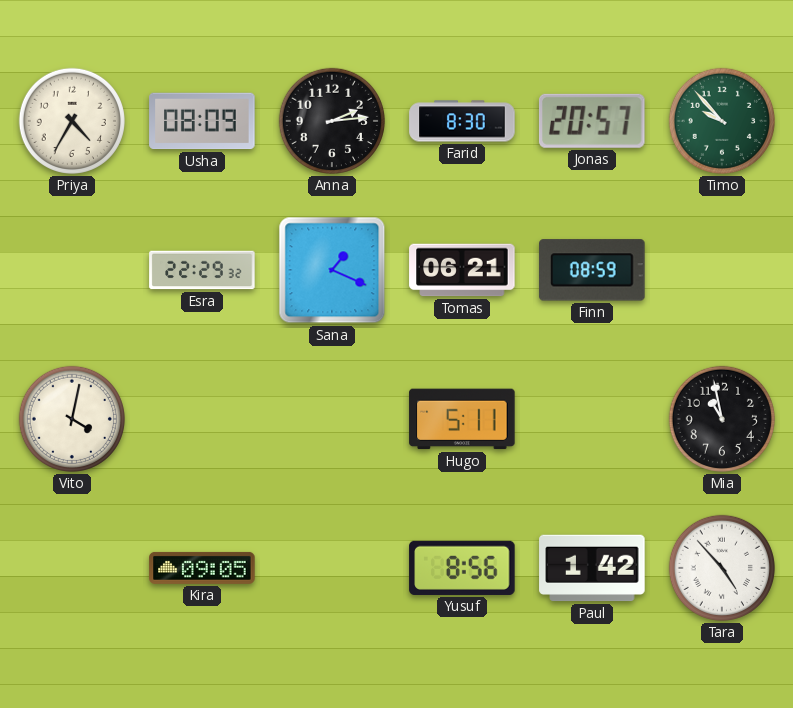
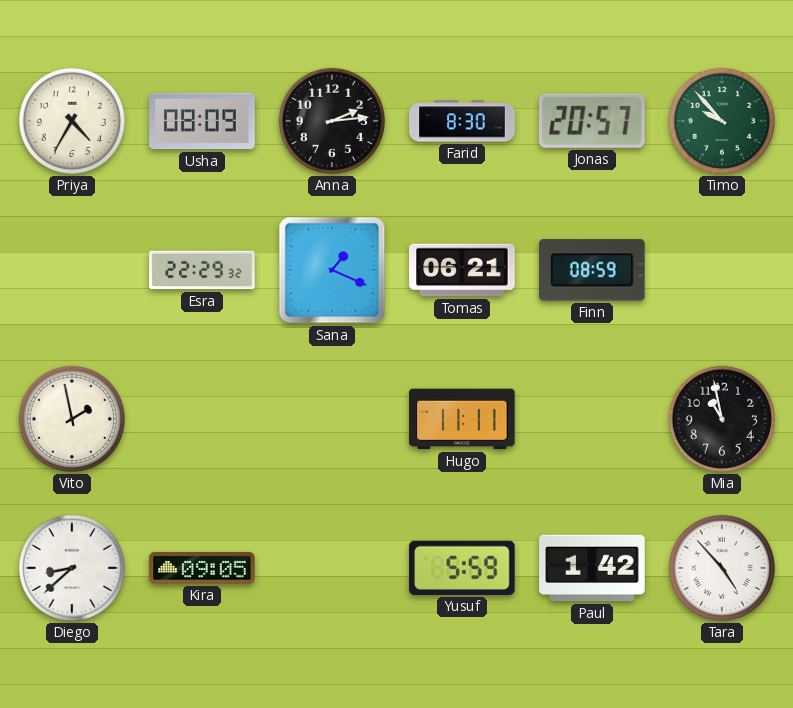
Vito: 4:02 -> 1:58 (72, 419)
Hugo: 5:11 -> 11:11 (462, 419)
Diego: none -> 8:38 (72, 568)
Yusuf: 8:56 -> 5:59 (462, 568)
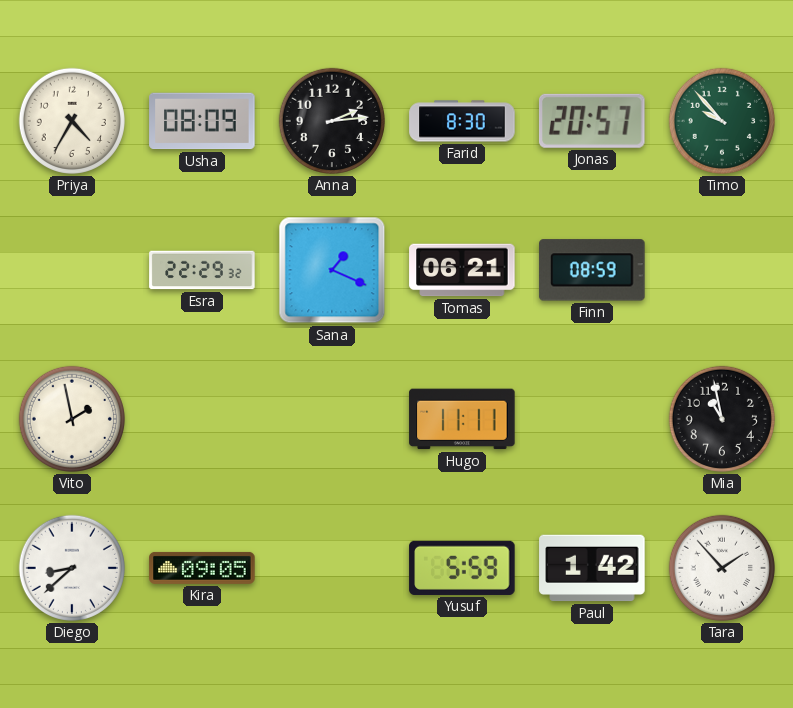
Tara: 4:53 -> 1:53 (722, 568)
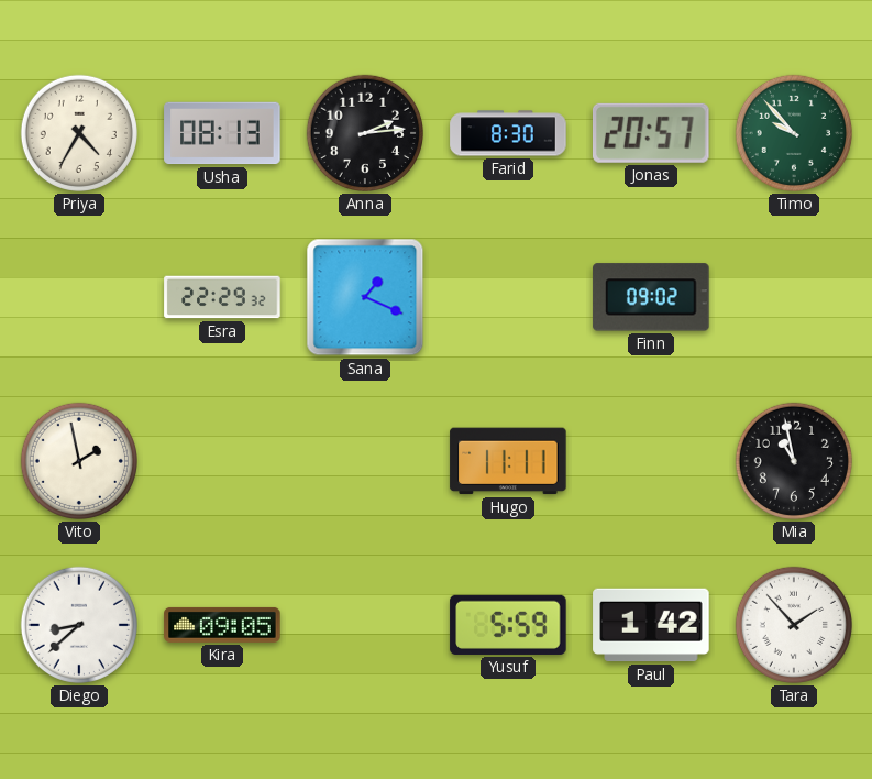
Usha: 08:09 -> 08:13 (222, 133)
Tomas: 06:21 -> none (462, 270)
Finn: 08:59 -> 09:02 (651, 297)
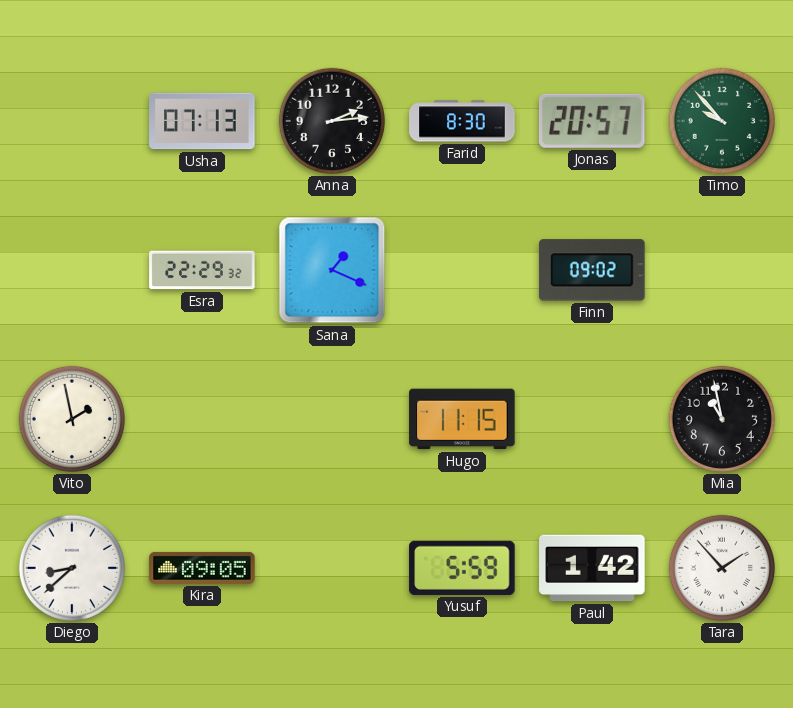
Priya: 4:35 -> none (79, 133)
Usha: 08:13 -> 07:13 (202, 121)
Hugo: 11:11 -> 11:15 (462, 419)
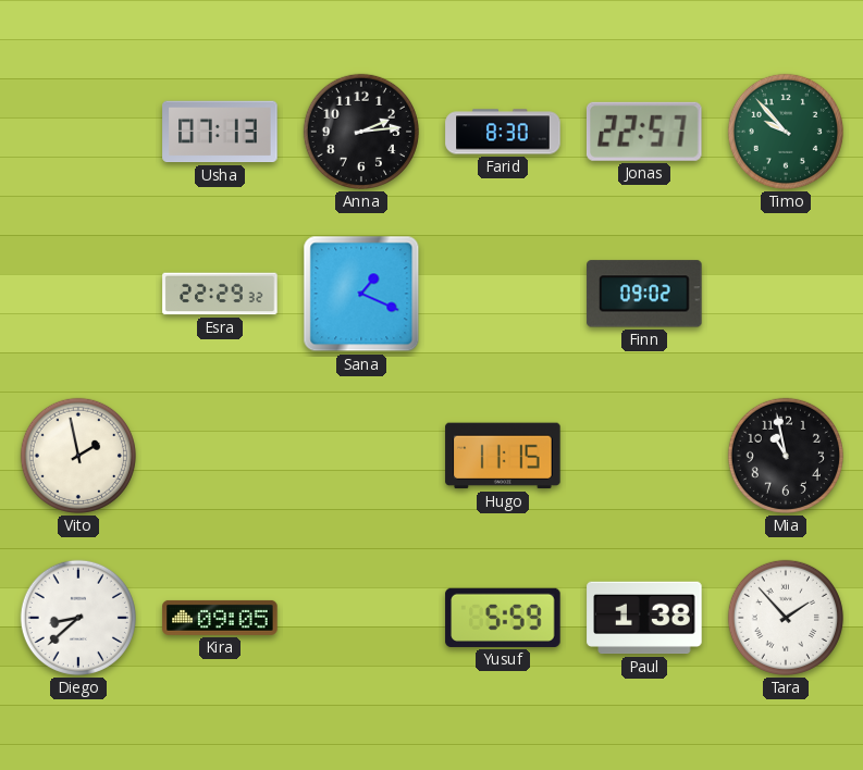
Jonas: 20:57 -> 22:57 (644, 132)
Paul: 1:42 -> 1:38 (644, 618)
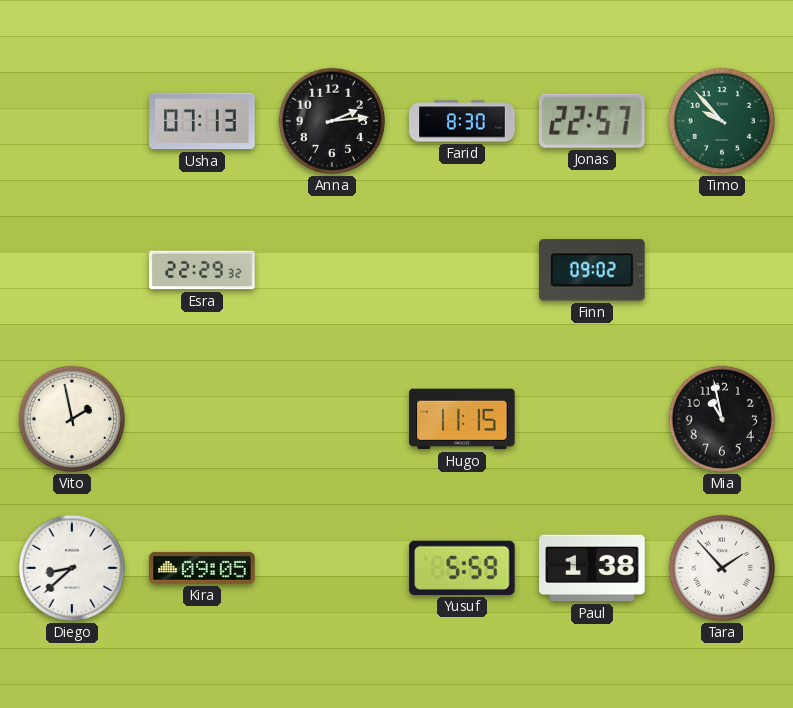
Sana: 1:19 -> none (361, 294)
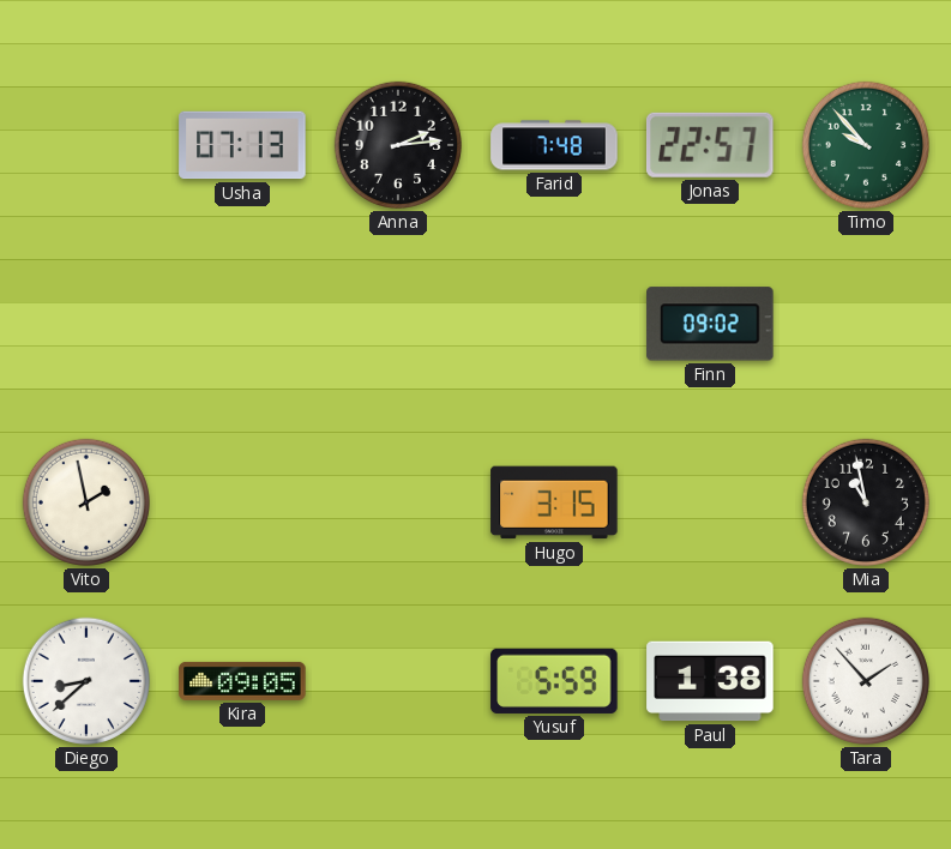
Farid: 8:30 -> 7:48 (554, 145)
Esra: 22:29 -> none (202, 270)
Hugo: 11:15 -> 3:15 (554, 502)
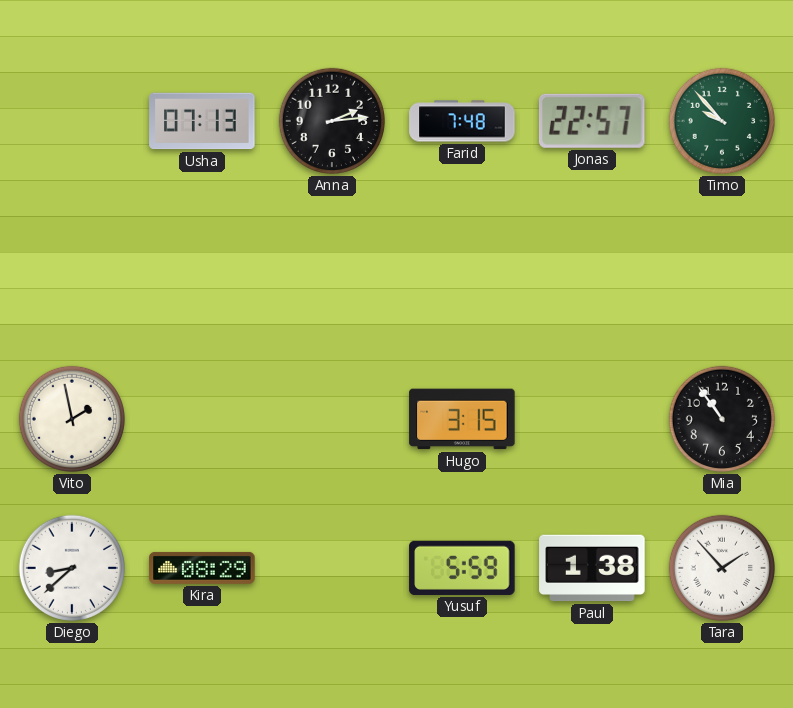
Finn: 09:02 -> none (710, 324)
Mia: 10:58 -> 10:54 (722, 419)
Kira: 09:05 -> 08:29 (202, 568)
